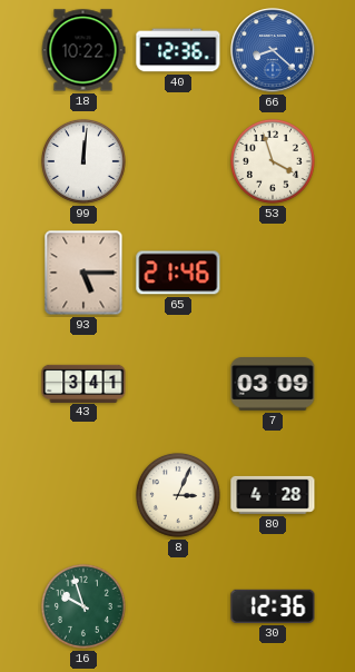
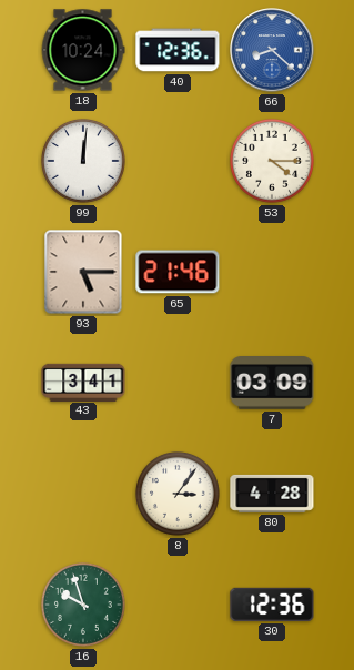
18: 10:22 -> 10:24 (83, 50)
53: 3:57 -> 4:15 (272, 161)
8: 3:04 -> 3:06 (178, 494)
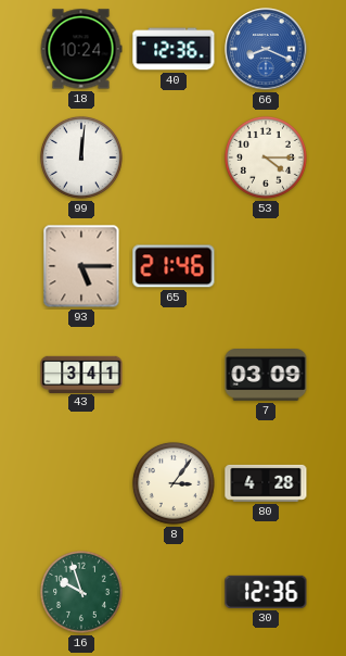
66: 8:22 -> 8:19 (266, 49)
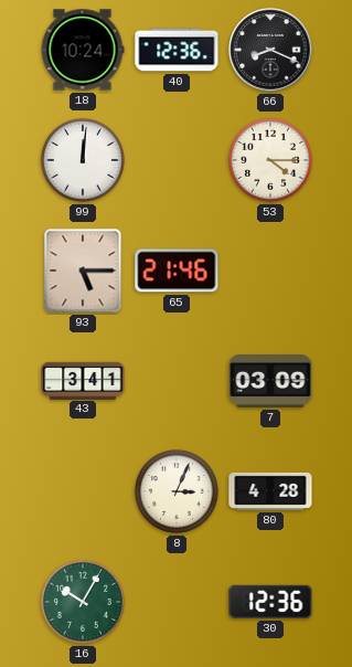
66 dial: blue -> black (270, 50)
8: 3:06 -> 3:04 (177, 491)
16: 9:57 -> 10:05 (83, 602)
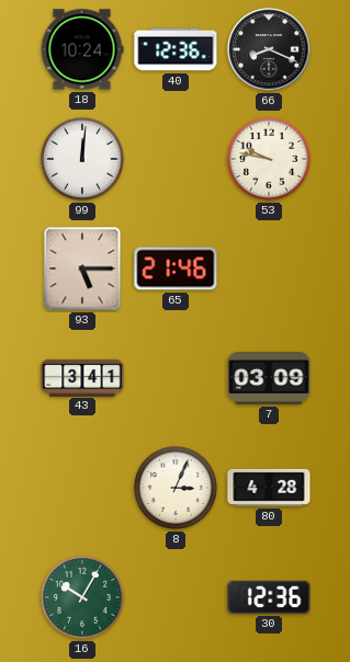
53: 4:15 -> 9:47 (269, 159)
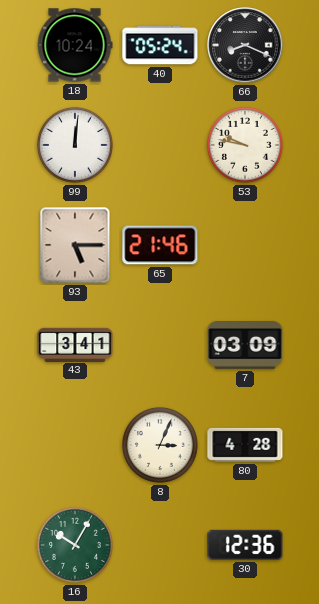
40: 12:36 -> 05:24 (160, 45)
